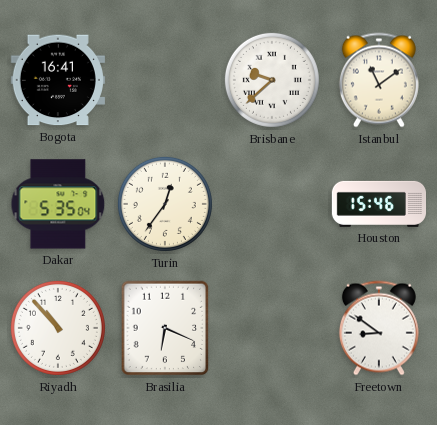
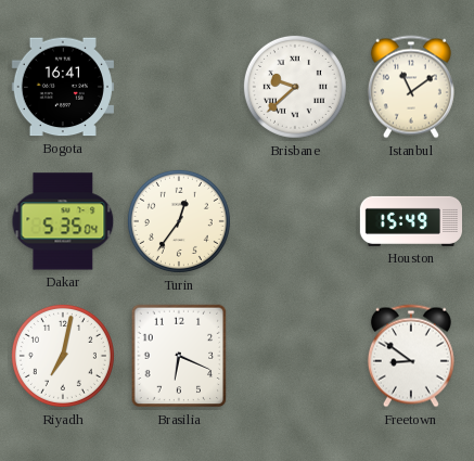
Houston: 15:46 -> 15:49 (410, 221)
Riyadh: 10:53 -> 7:02 (63, 356)
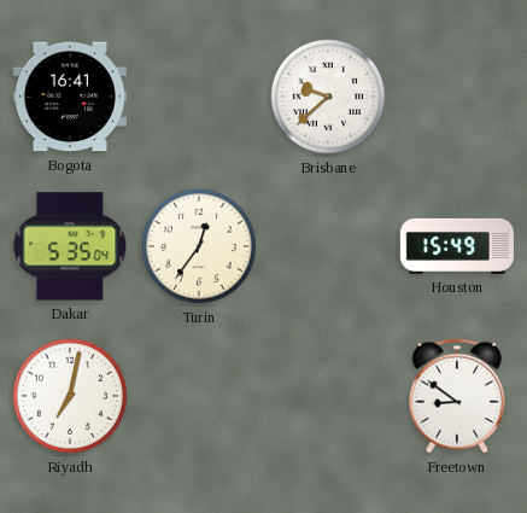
Istanbul: 11:09 -> none (411, 87)
Brasilia: 6:19 -> none (179, 356)
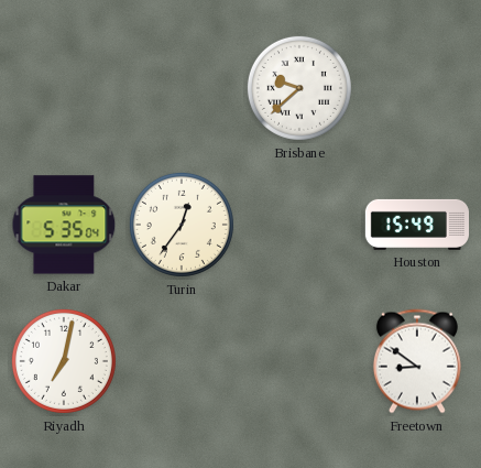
Bogota: 16:41 -> none (70, 97)
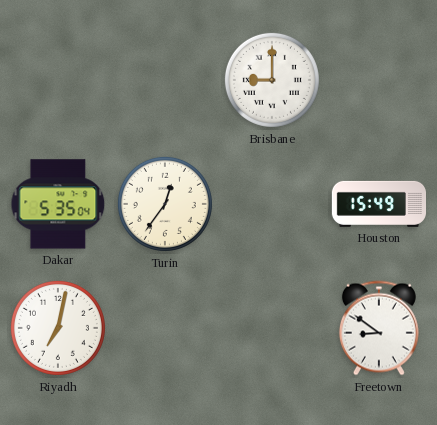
Brisbane: 9:38 -> 9:00 (272, 80)
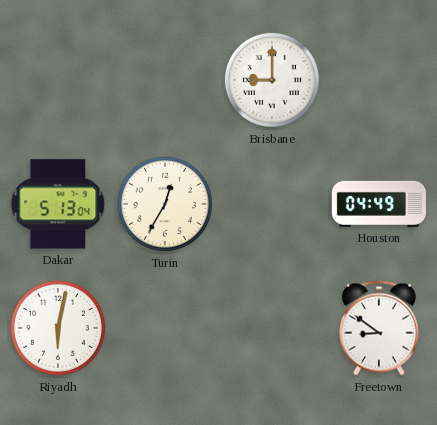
Dakar: 5:35 -> 5:13 (58, 204)
Turin: 12:36 -> 12:35 (165, 204)
Houston: 15:49 -> 04:49 (378, 204)
Riyadh: 7:02 -> 6:02 (58, 328)
